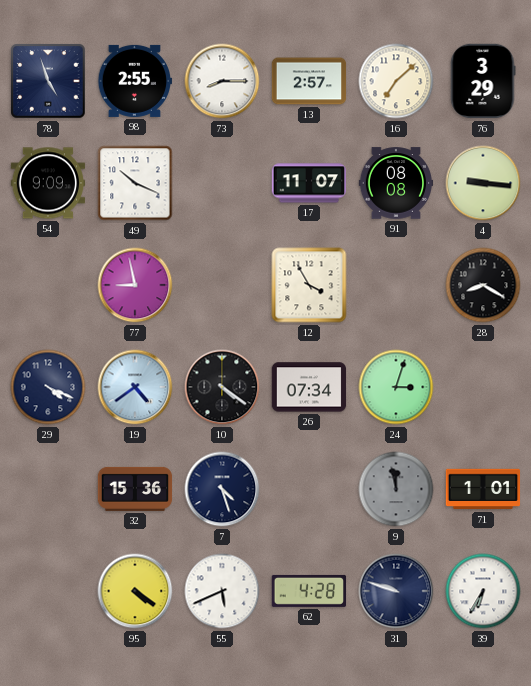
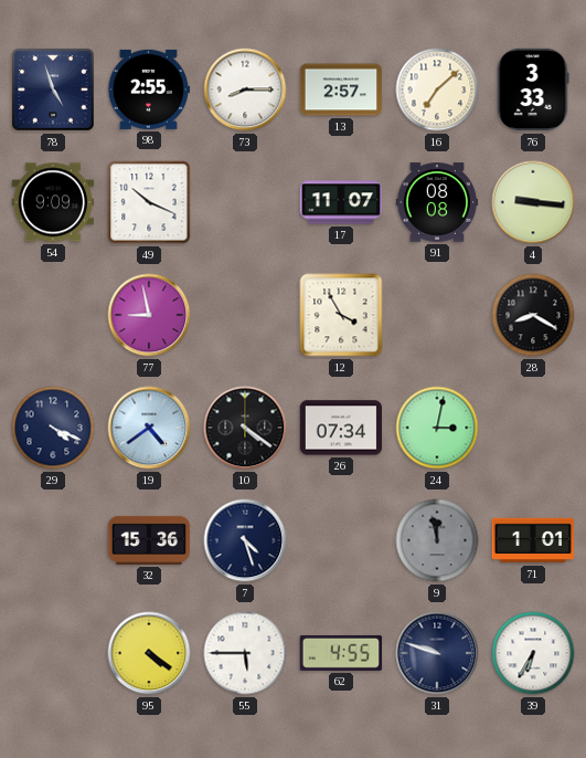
76: 3:29 -> 3:33 (533, 90)
24: 3:03 -> 3:02 (437, 428)
55: 5:41 -> 5:45 (245, 653)
62: 4:28 -> 4:55 (341, 653)
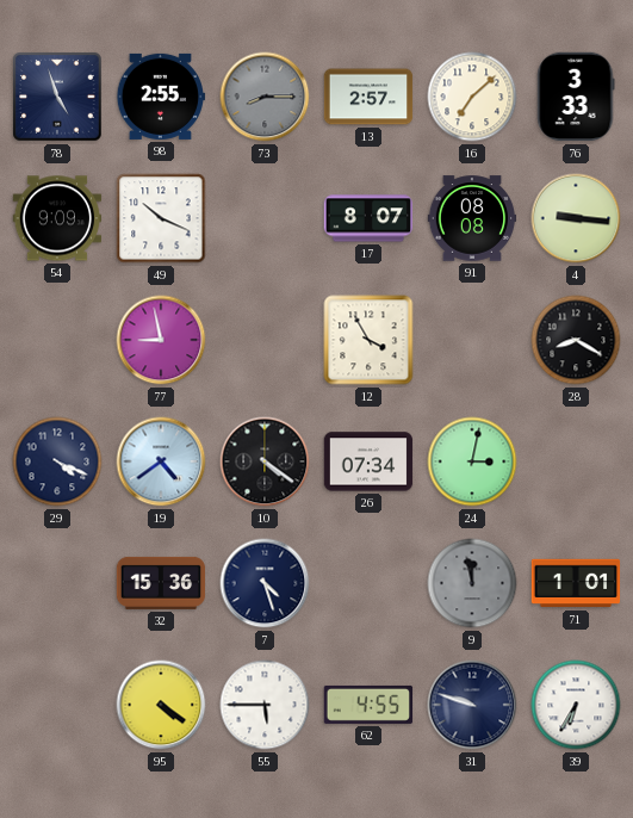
73 dial: white -> grey (265, 97)
17: 11:07 -> 8:07 (368, 218)
